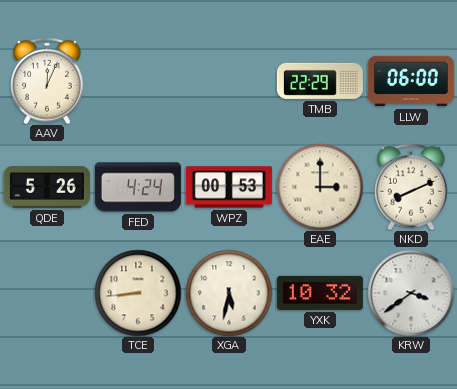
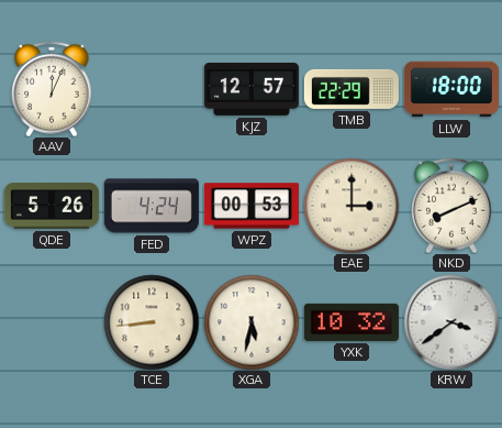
KJZ: none -> 12:57 (252, 89)
LLW: 06:00 -> 18:00 (451, 89)
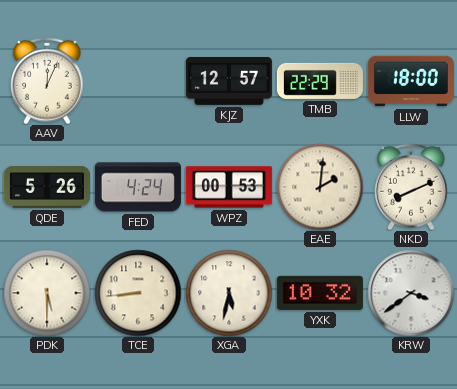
EAE: 3:00 -> 2:01 (320, 187)
PDK: none -> 5:30 (47, 293)
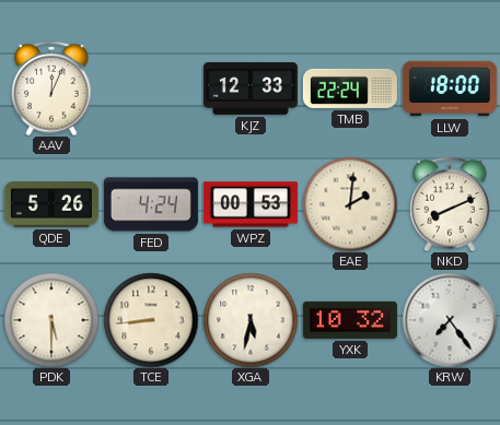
KJZ: 12:57 -> 12:33 (251, 88)
TMB: 22:29 -> 22:24 (350, 88)
KRW: 3:39 -> 7:24 (450, 320)
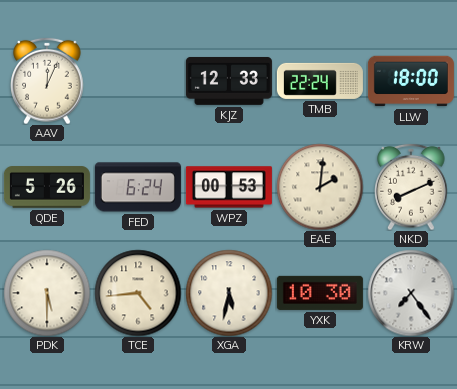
FED: 4:24 -> 6:24 (138, 187)
TCE: 8:44 -> 4:44 (138, 293)
YXK: 10:32 -> 10:30 (320, 293)
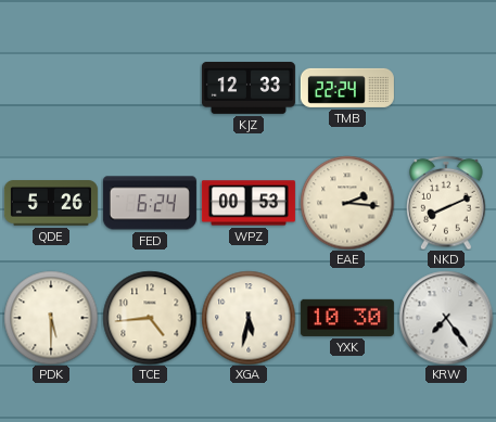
AAV: 12:04 -> none (47, 81)
LLW: 18:00 -> none (411, 81)
EAE: 2:01 -> 2:16 (347, 203)
